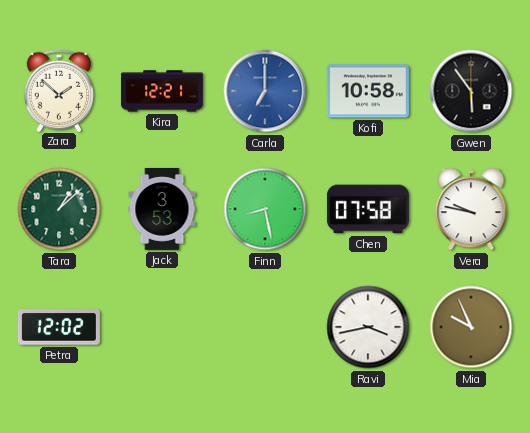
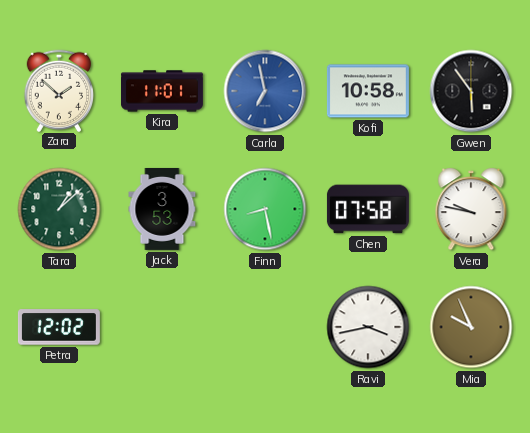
Kira: 12:21 -> 11:01 (162, 91)
Carla: 7:00 -> 6:58 (265, 91)
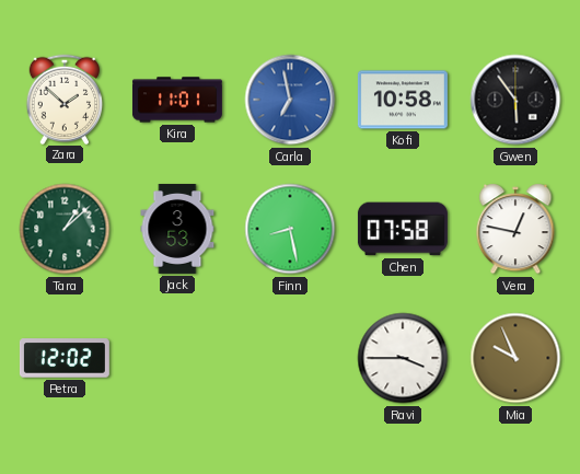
Vera: 9:47 -> 12:47 (515, 229)
Ravi: 3:43 -> 3:45 (403, 358)
